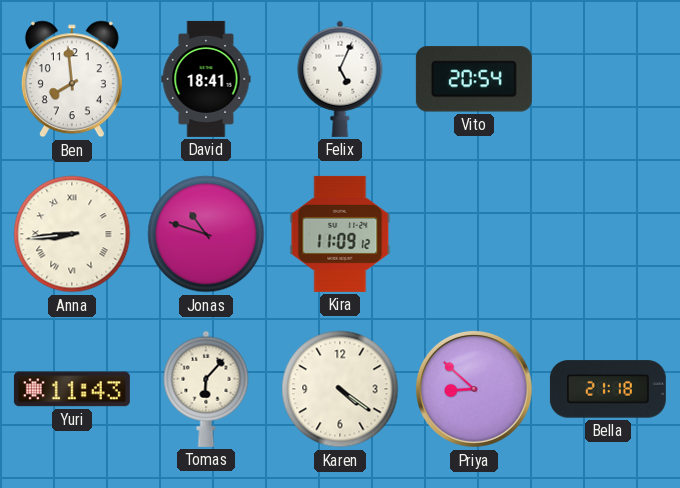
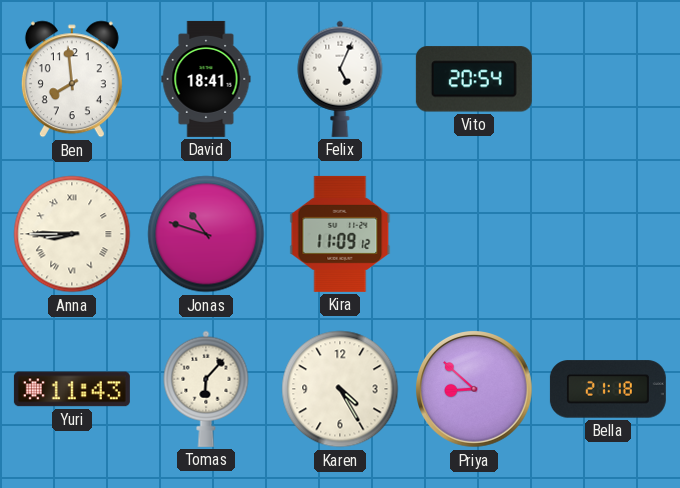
Anna: 8:44 -> 8:45 (72, 234)
Karen: 4:21 -> 4:25 (340, 389)
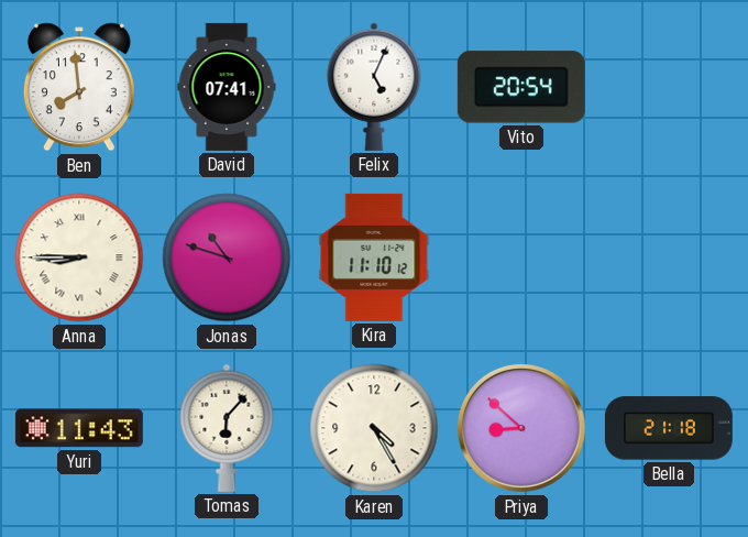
David: 18:41 -> 07:41 (227, 87)
Kira: 11:09 -> 11:10 (374, 257)
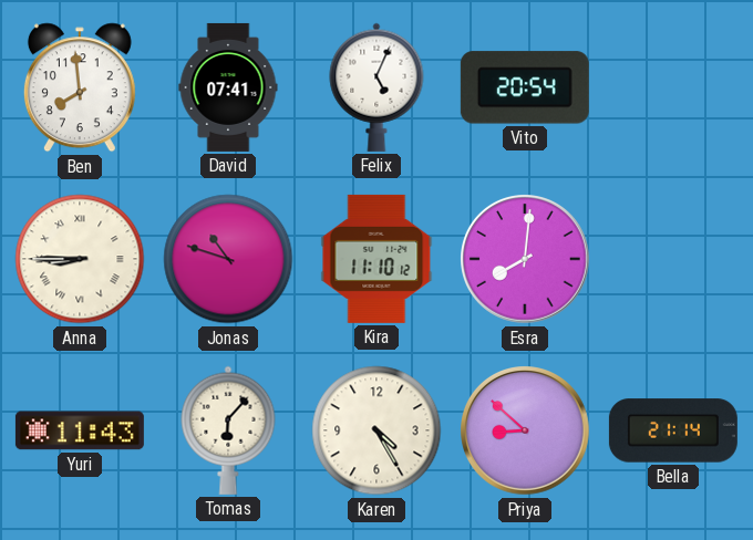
Esra: none -> 8:01 (526, 260)
Bella: 21:18 -> 21:14 (673, 430)
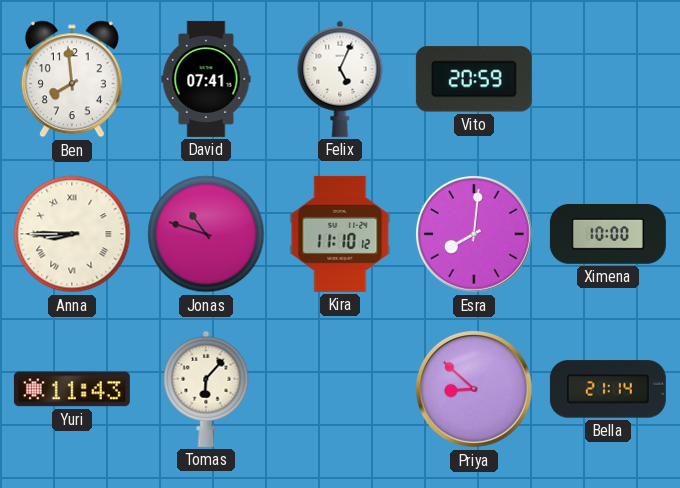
Vito: 20:54 -> 20:59 (474, 79)
Ximena: none -> 10:00 (608, 235)
Karen: 4:25 -> none (376, 430)
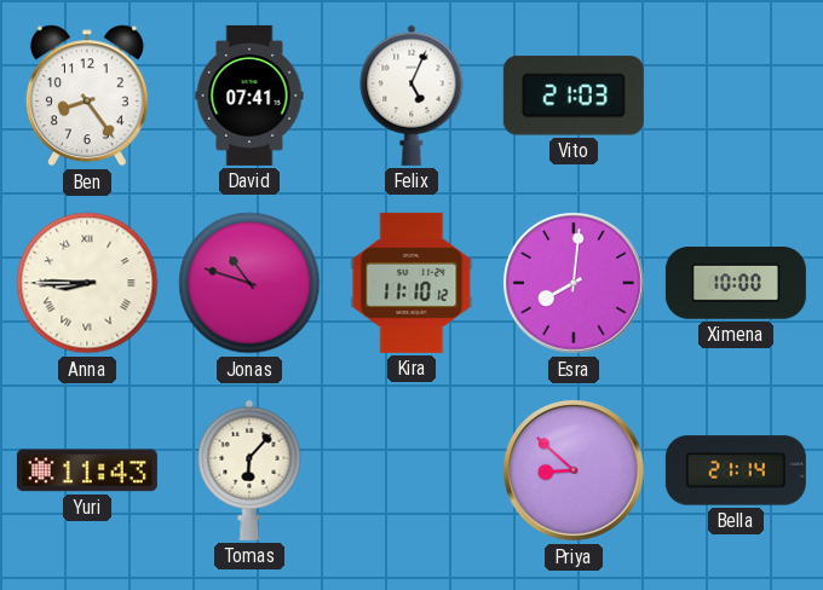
Ben: 7:59 -> 8:24 (87, 96)
Vito: 20:59 -> 21:03 (574, 96)
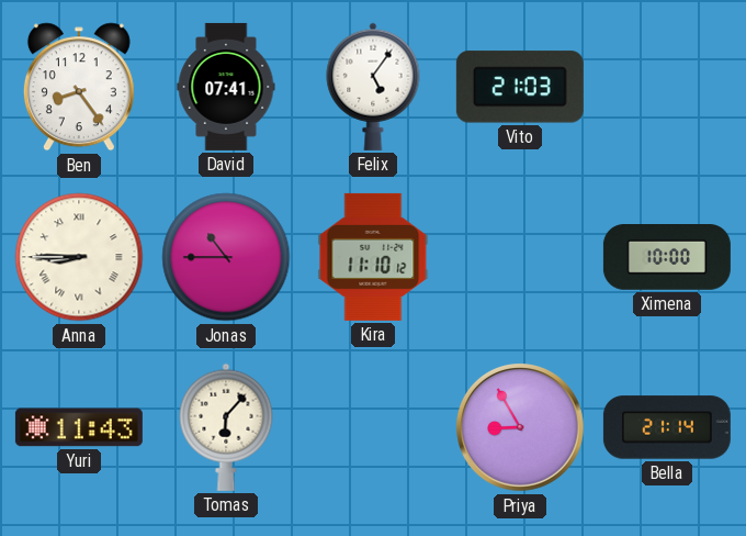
Felix: 5:04 -> 5:06 (373, 87)
Jonas: 10:48 -> 10:45 (226, 257)
Esra: 8:01 -> none (575, 284)
Priya: 8:52 -> 8:55 (521, 428)
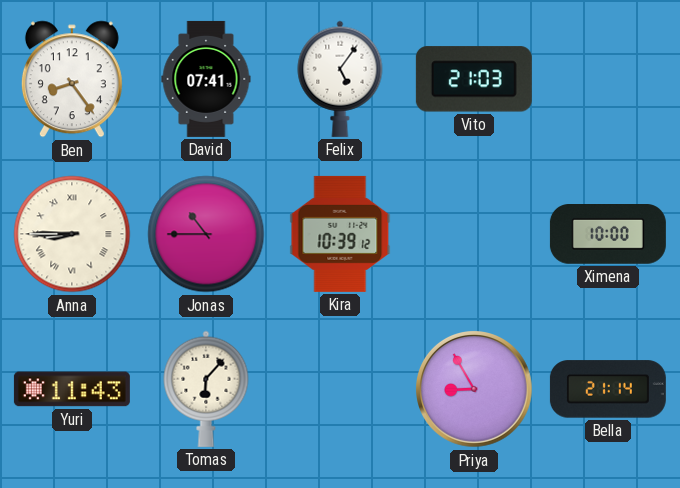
Kira: 11:10 -> 10:39 (340, 234)
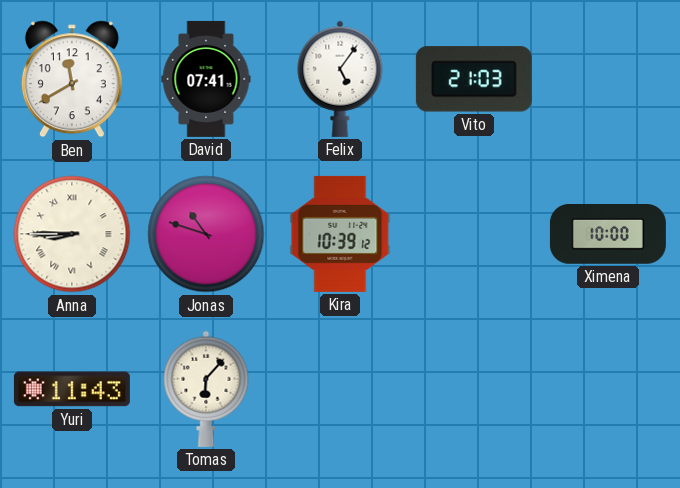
Ben: 8:24 -> 11:40 (72, 79)
Jonas: 10:45 -> 10:48 (206, 234)
Priya: 8:55 -> none (475, 390)
Bella: 21:14 -> none (608, 389)
